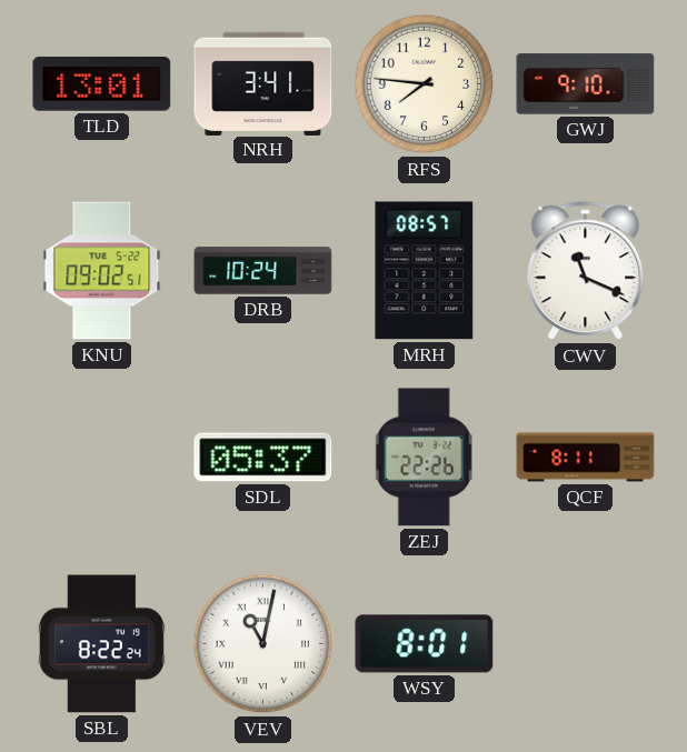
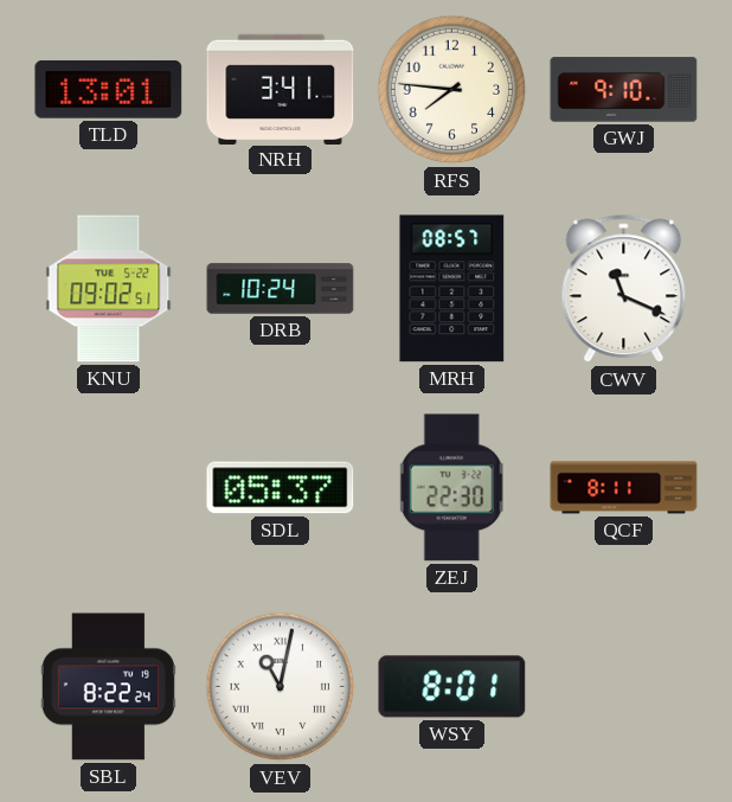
ZEJ: 22:26 -> 22:30 (451, 488)
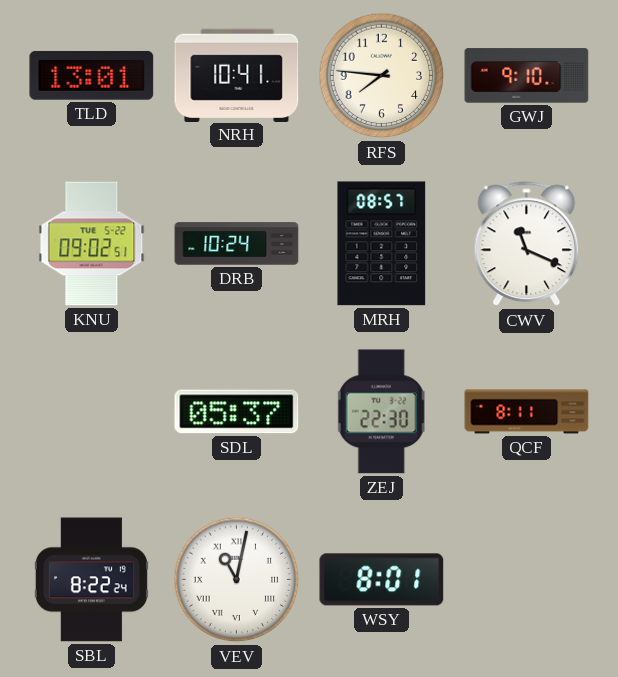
NRH: 3:41 -> 10:41 (237, 75)
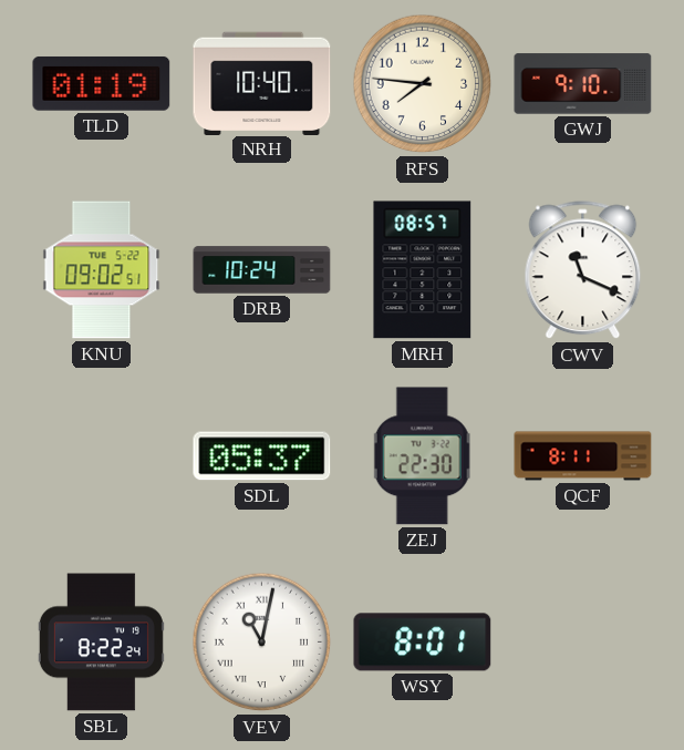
TLD: 13:01 -> 01:19 (102, 84)
NRH: 10:41 -> 10:40 (262, 83)
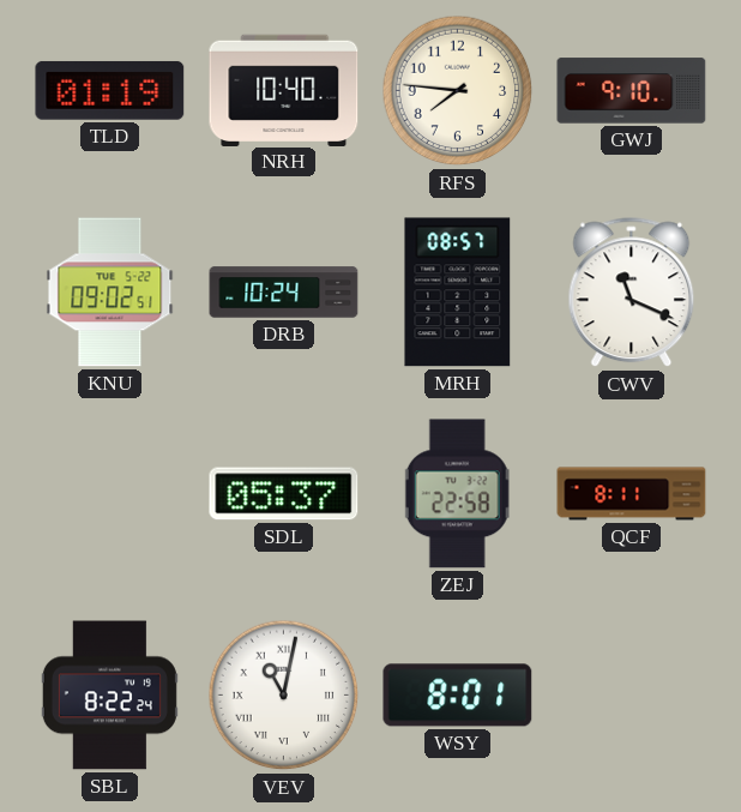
ZEJ: 22:30 -> 22:58 (457, 494)
